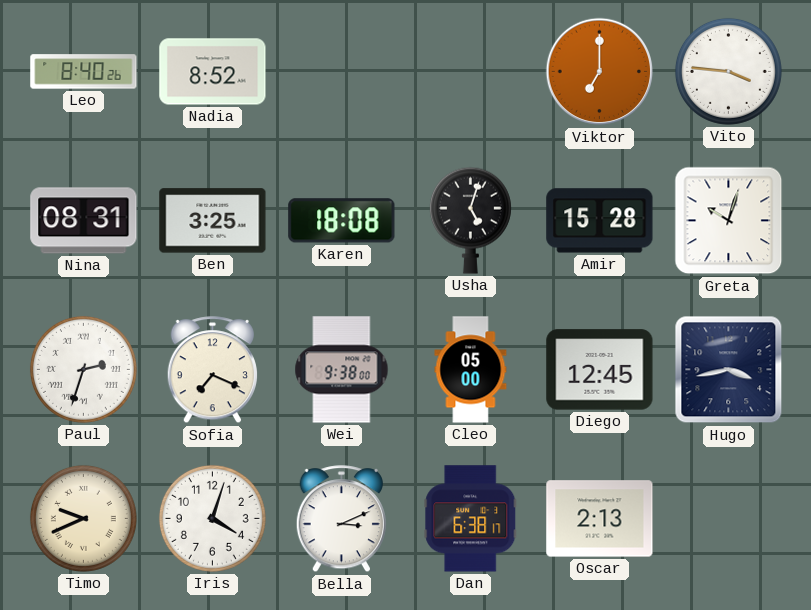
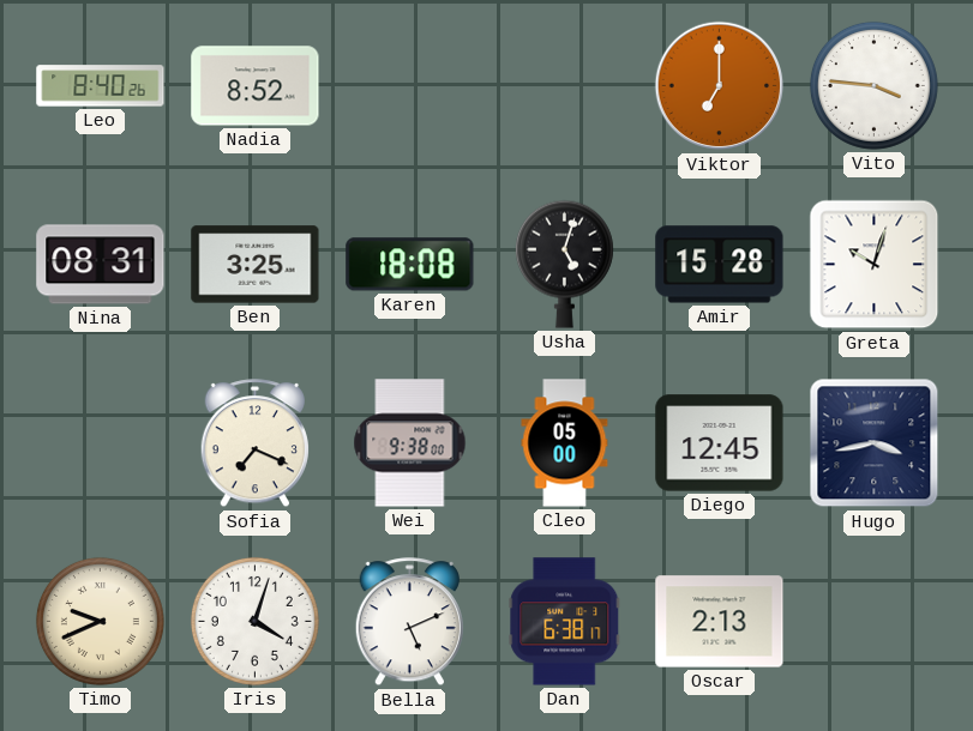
Paul: 2:33 -> none (83, 369)
Bella: 3:11 -> 5:11 (409, 622)
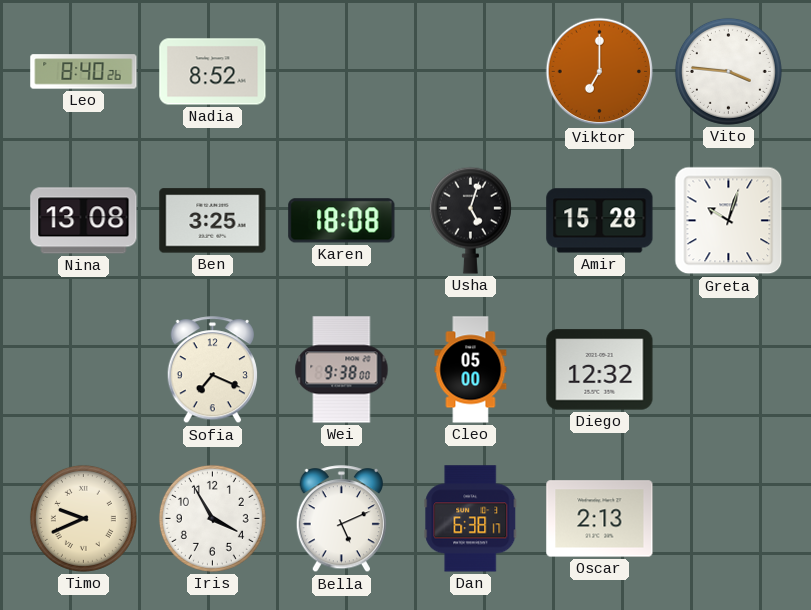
Nina: 08:31 -> 13:08 (84, 221)
Diego: 12:45 -> 12:32 (600, 370)
Hugo: 3:43 -> none (875, 443)
Iris: 4:03 -> 3:55 (212, 518)
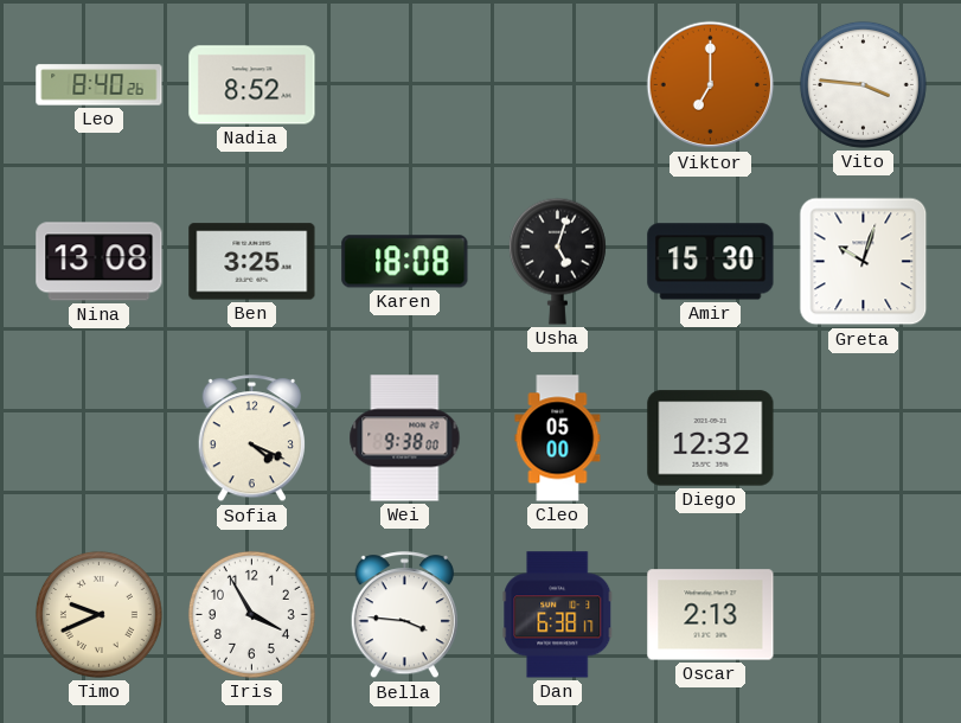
Amir: 15:28 -> 15:30 (711, 262)
Sofia: 7:19 -> 4:19 (251, 439)
Bella: 5:11 -> 3:46 (404, 615)
